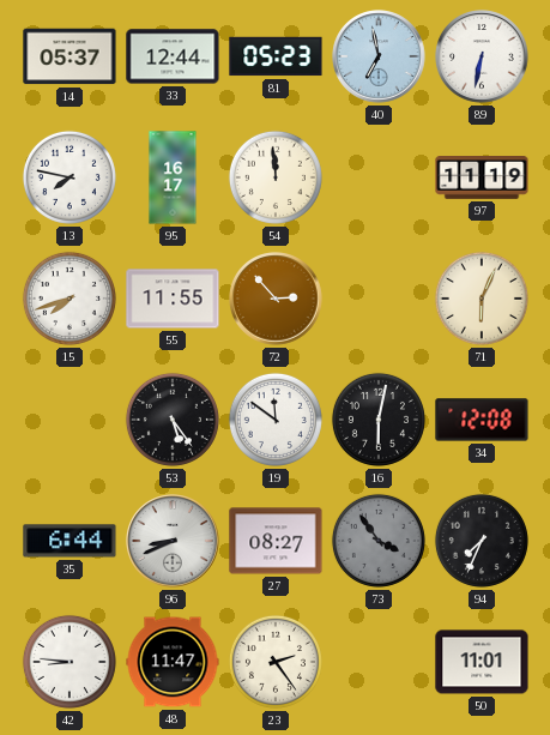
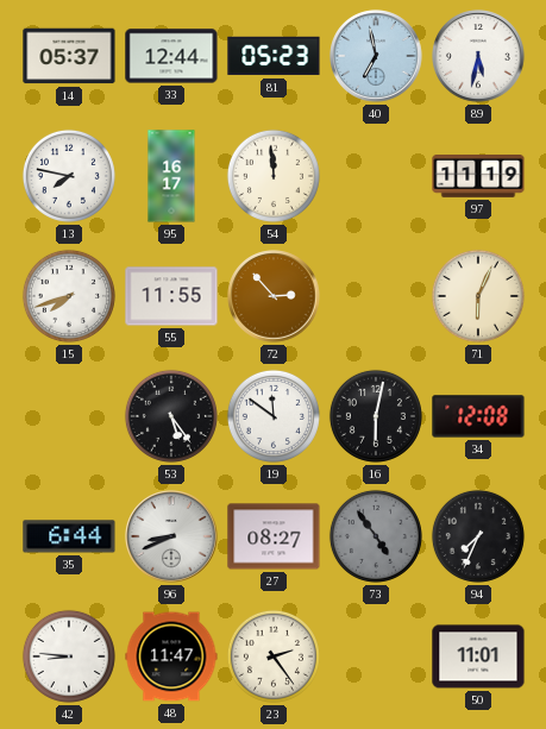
89: 6:32 -> 5:32 (478, 56)
73: 3:54 -> 4:54 (376, 536)
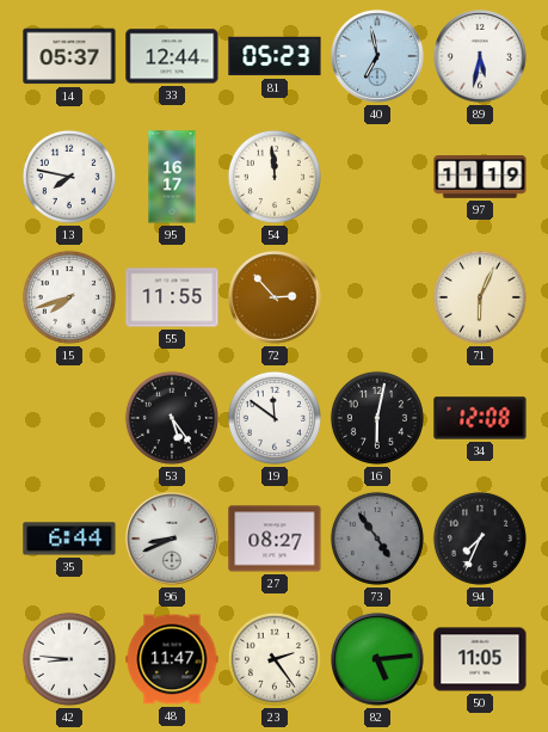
82: none -> 5:14 (377, 659)
50: 11:01 -> 11:05 (480, 659)
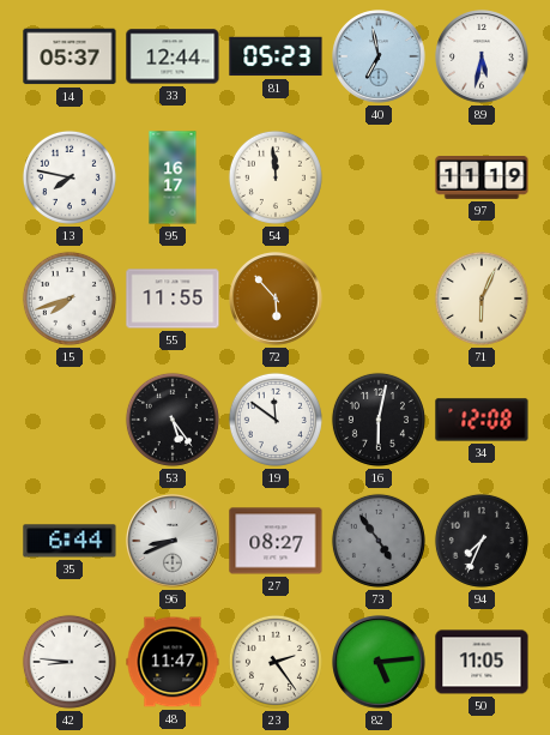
72: 2:53 -> 5:53 (276, 299)
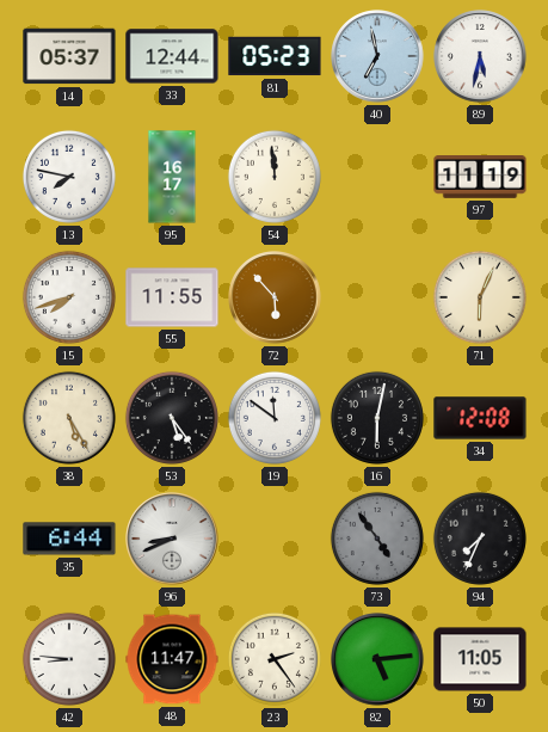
38: none -> 5:25 (69, 418)
27: 08:27 -> none (276, 541)
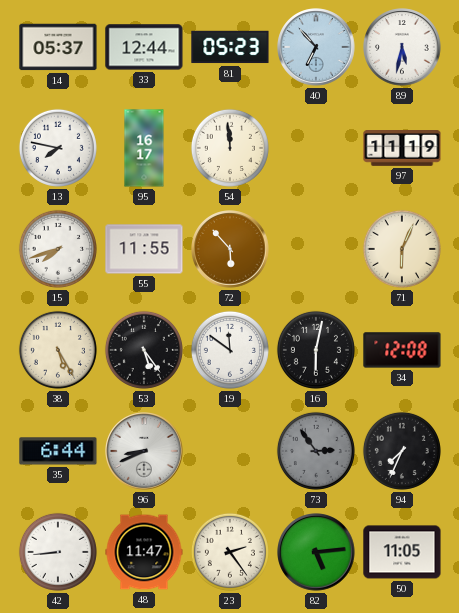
40: 6:58 -> 6:53 (316, 47)
73: 4:54 -> 2:54 (316, 451)
42: 8:46 -> 8:44 (58, 552)
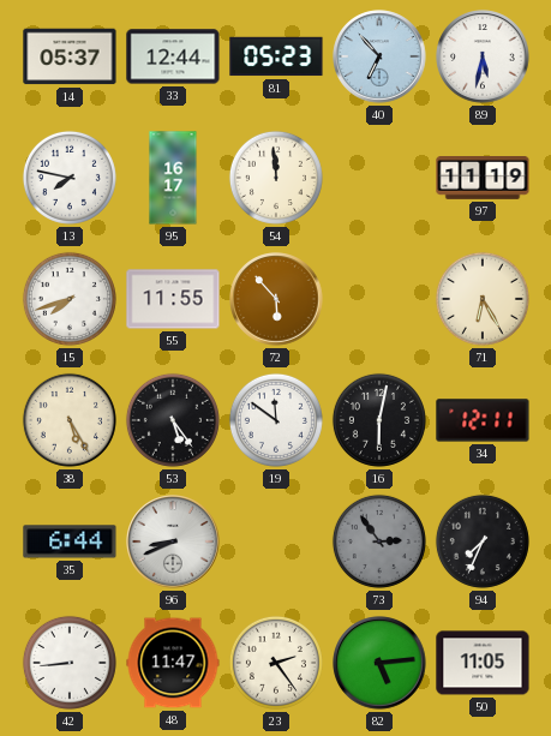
71: 6:04 -> 6:25 (483, 299)
34: 12:08 -> 12:11 (483, 420)
